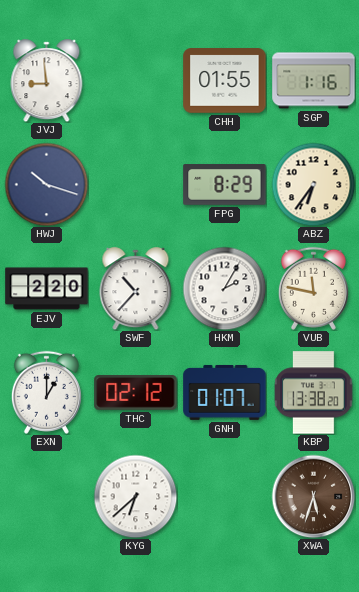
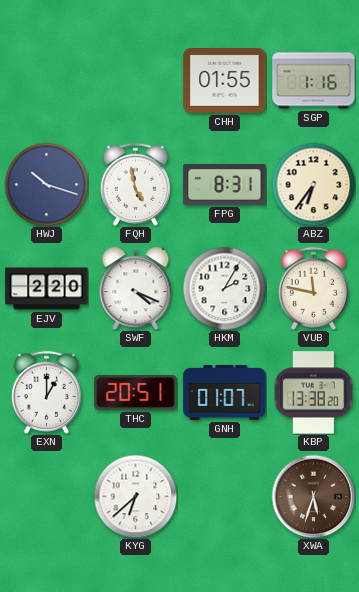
JVJ: 8:59 -> none (47, 81)
FQH: none -> 4:58 (135, 184)
FPG: 8:29 -> 8:31 (225, 185)
SWF: 10:37 -> 4:19 (136, 289)
THC: 02:12 -> 20:51 (136, 393)
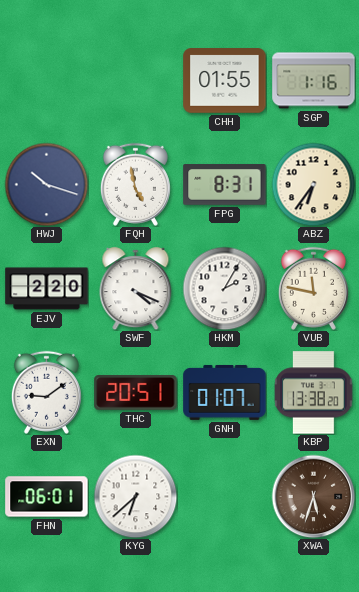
EXN: 1:00 -> 9:09 (46, 392)
FHN: none -> 06:01 (47, 497)
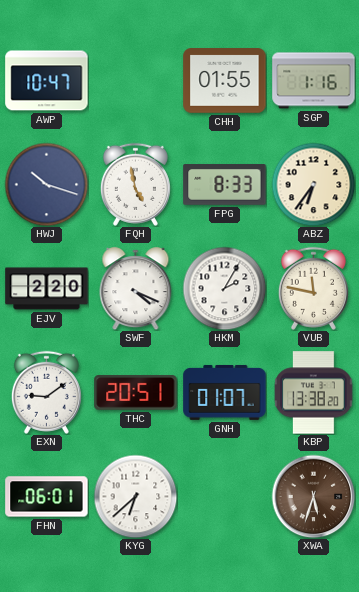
AWP: none -> 10:47 (47, 81)
FPG: 8:31 -> 8:33 (225, 185)
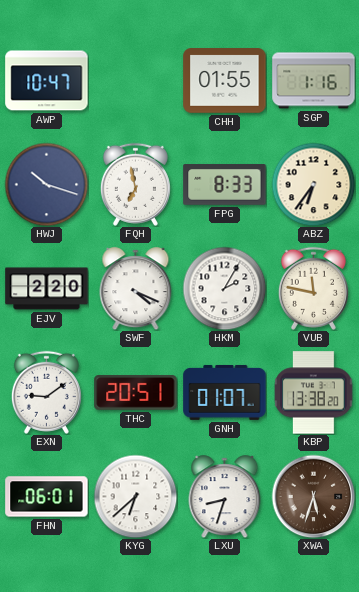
FQH: 4:58 -> 6:58 (135, 184)
LXU: none -> 8:33 (225, 497)
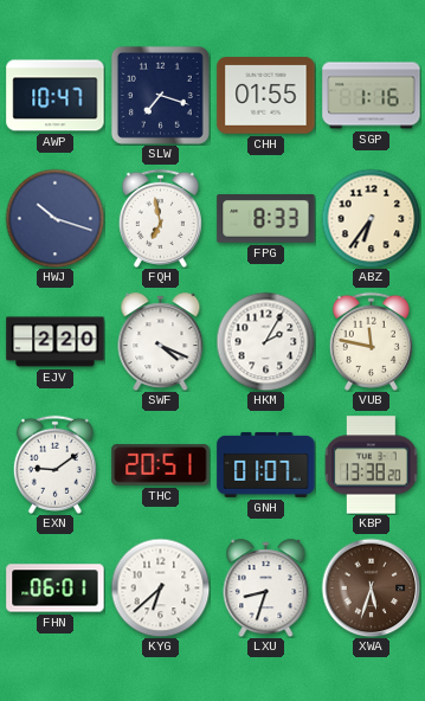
SLW: none -> 7:18 (160, 95)
